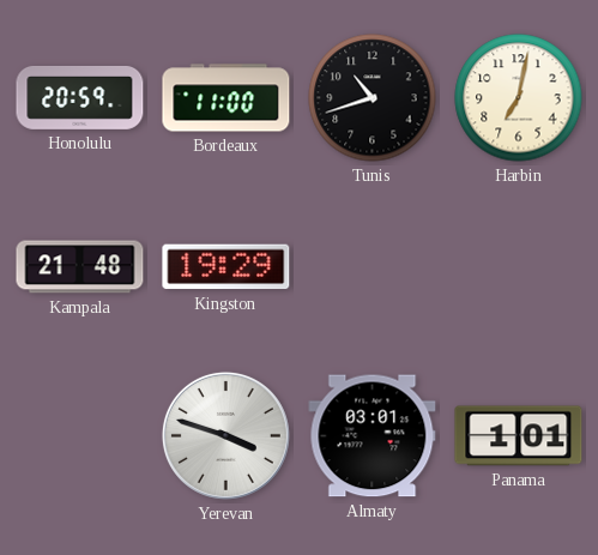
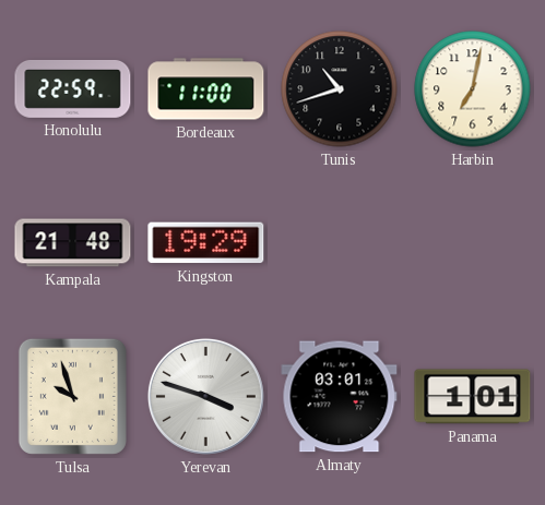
Honolulu: 20:59 -> 22:59 (73, 88)
Tulsa: none -> 9:57 (72, 396)
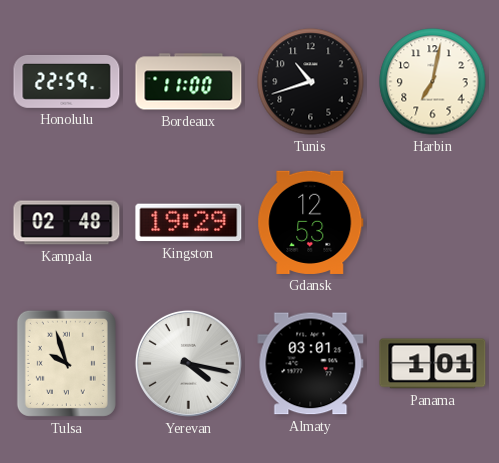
Kampala: 21:48 -> 02:48 (67, 223)
Gdansk: none -> 12:53 (311, 222)
Yerevan: 3:48 -> 4:17 (188, 363)
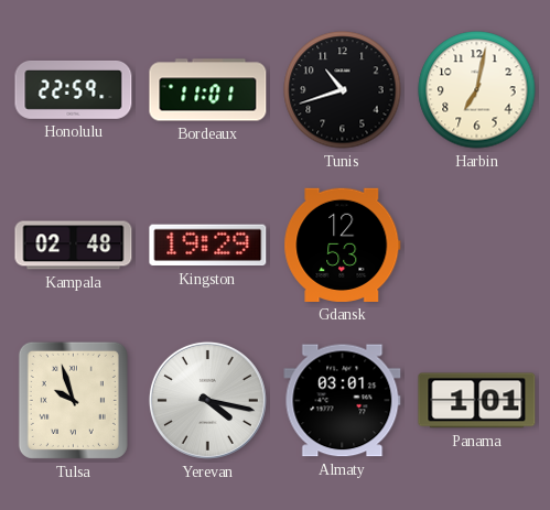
Bordeaux: 11:00 -> 11:01 (208, 90)
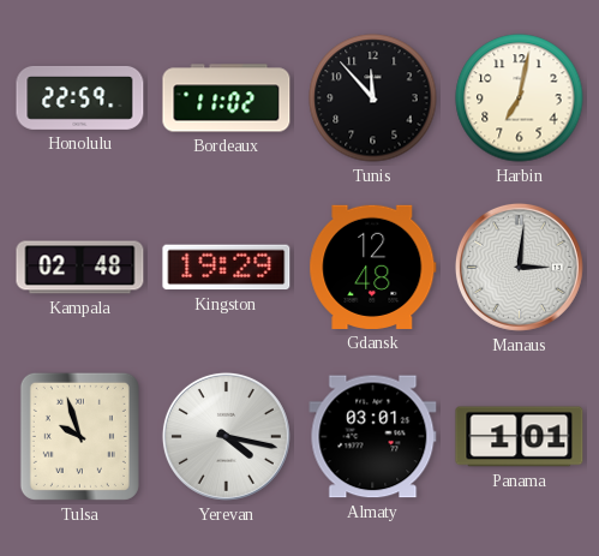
Bordeaux: 11:01 -> 11:02 (227, 98)
Tunis: 10:42 -> 11:53 (373, 98)
Gdansk: 12:53 -> 12:48 (373, 267)
Manaus: none -> 3:01 (519, 267)
